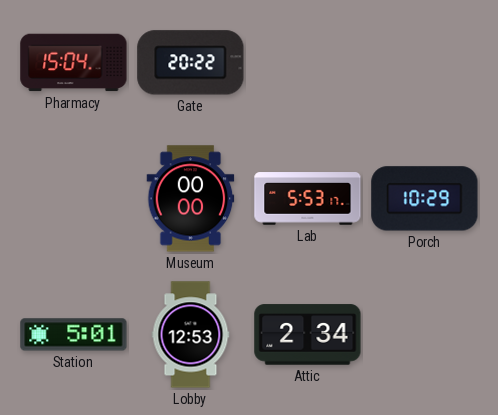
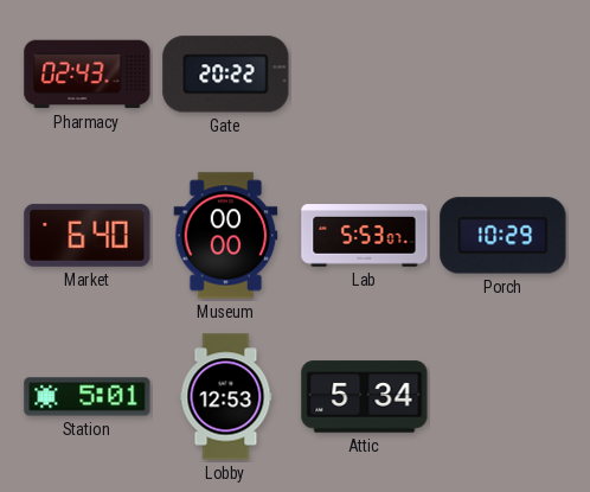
Pharmacy: 15:04 -> 02:43 (88, 75)
Market: none -> 6:40 (88, 235)
Lab: 5:53:17 -> 5:53:07 (365, 236)
Attic: 2:34 -> 5:34 (365, 397)
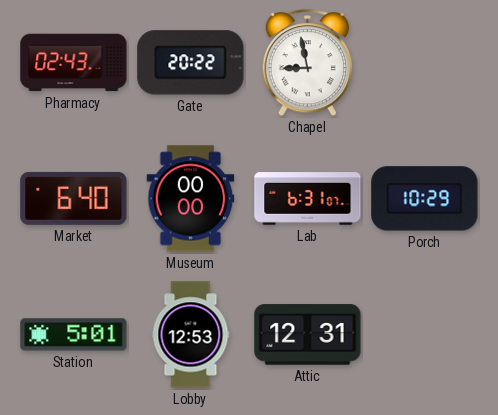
Chapel: none -> 8:58 (307, 63)
Lab: 5:53 -> 6:31 (308, 199)
Attic: 5:34 -> 12:31 (308, 335)
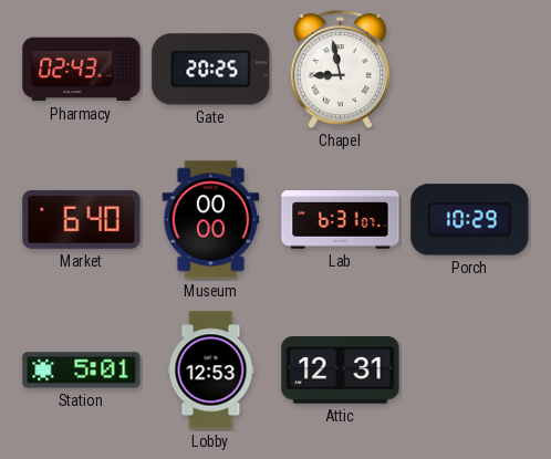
Gate: 20:22 -> 20:25 (211, 70)
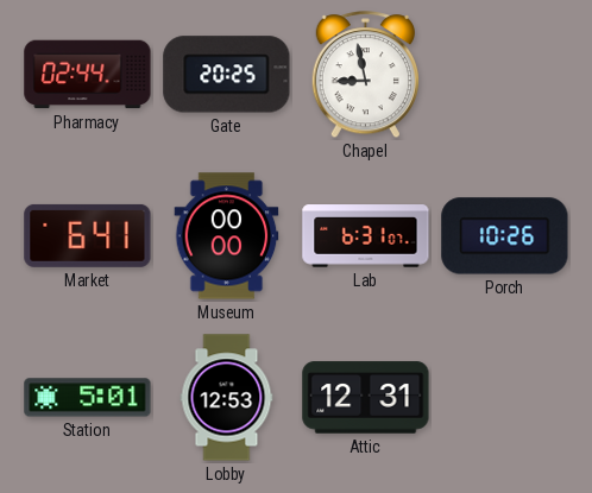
Pharmacy: 02:43 -> 02:44 (88, 75)
Market: 6:40 -> 6:41 (88, 235)
Porch: 10:29 -> 10:26 (505, 236)
